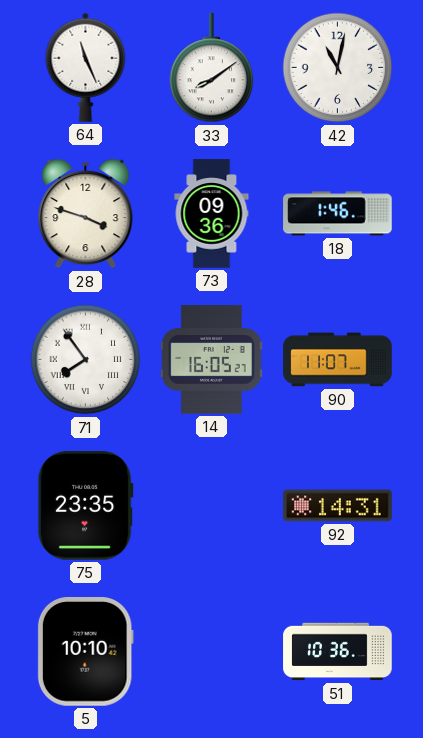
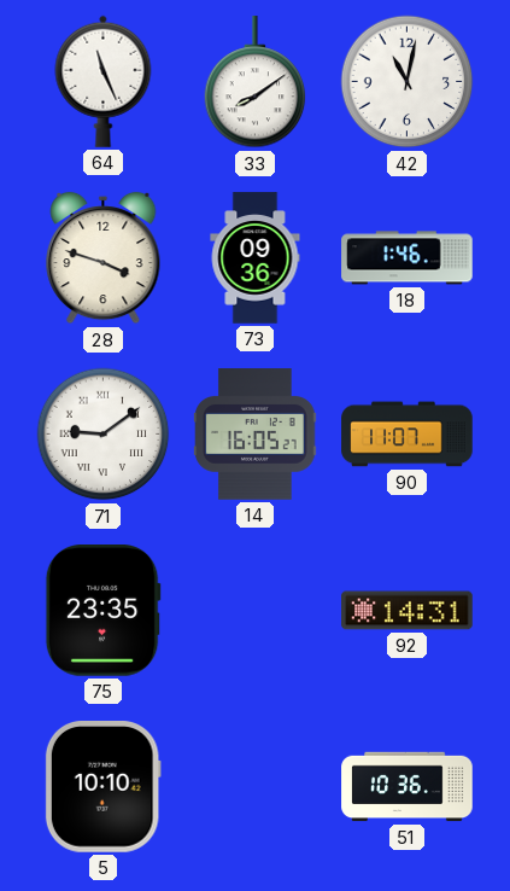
71: 7:54 -> 9:09 (104, 435)
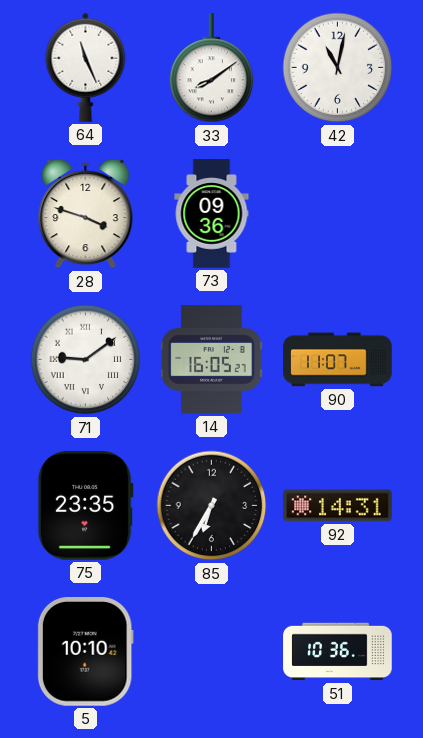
18: 1:46 -> none (408, 258)
85: none -> 6:35 (212, 506)
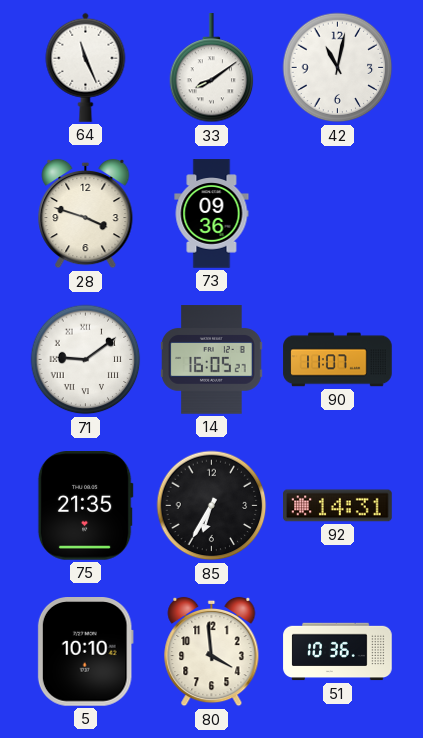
75: 23:35 -> 21:35 (85, 506)
80: none -> 3:59 (212, 652)
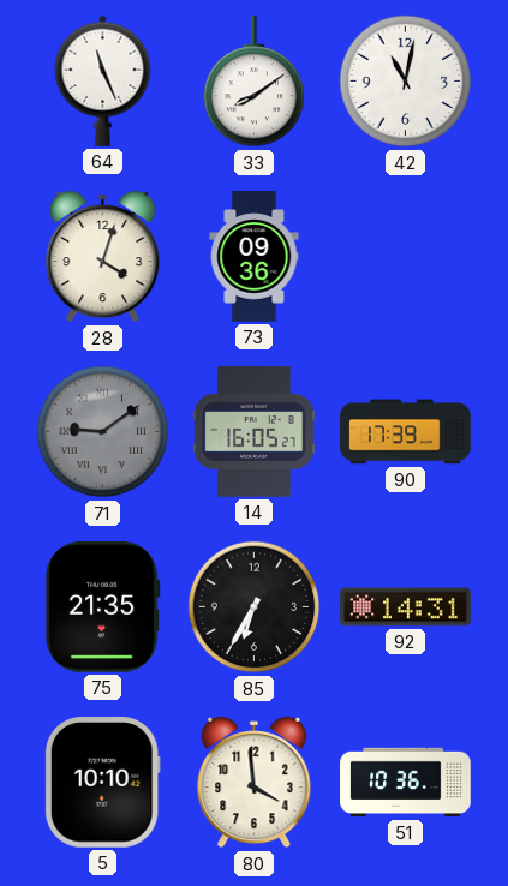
28: 3:48 -> 4:03 (103, 257)
71 dial: white -> grey (103, 432)
90: 11:07 -> 17:39 (406, 432)
